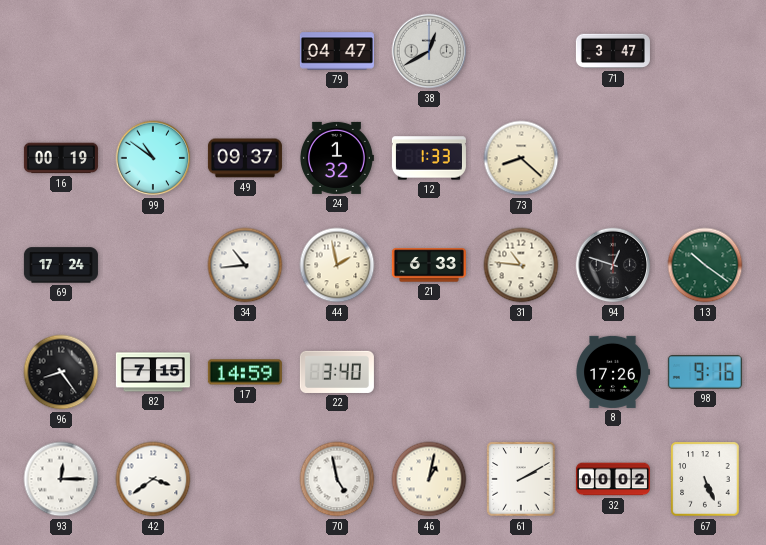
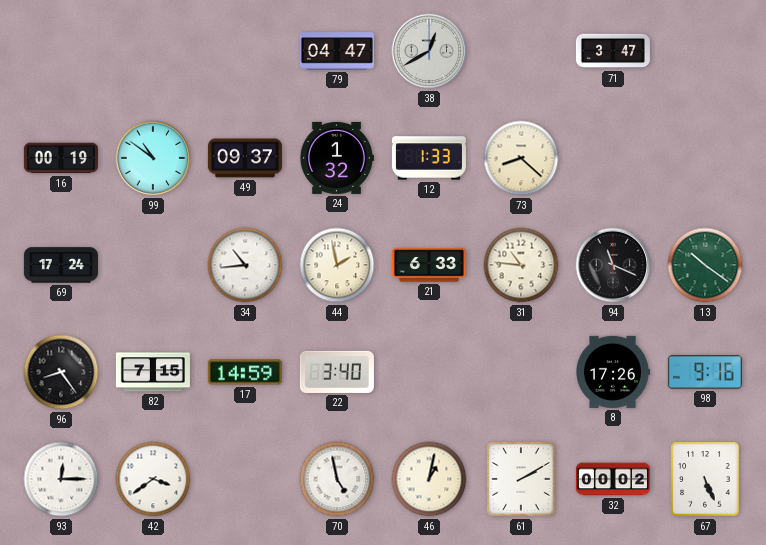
94: 12:48 -> 11:19 (613, 265)
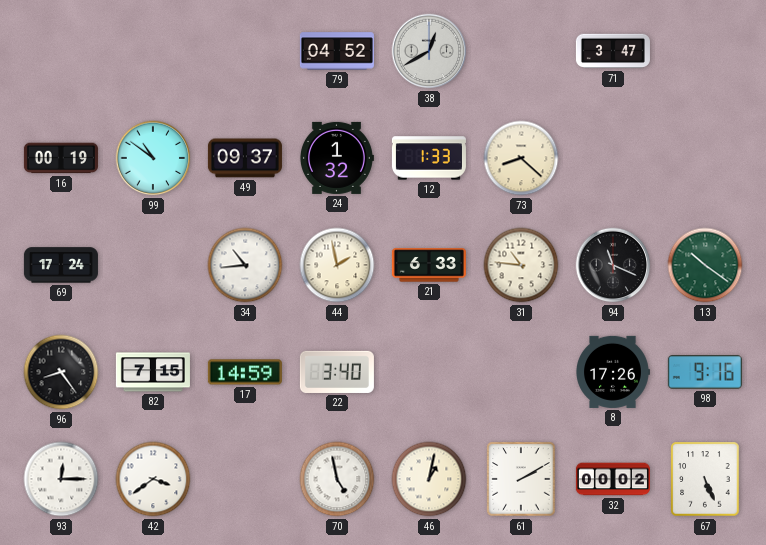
79: 04:47 -> 04:52 (337, 51)
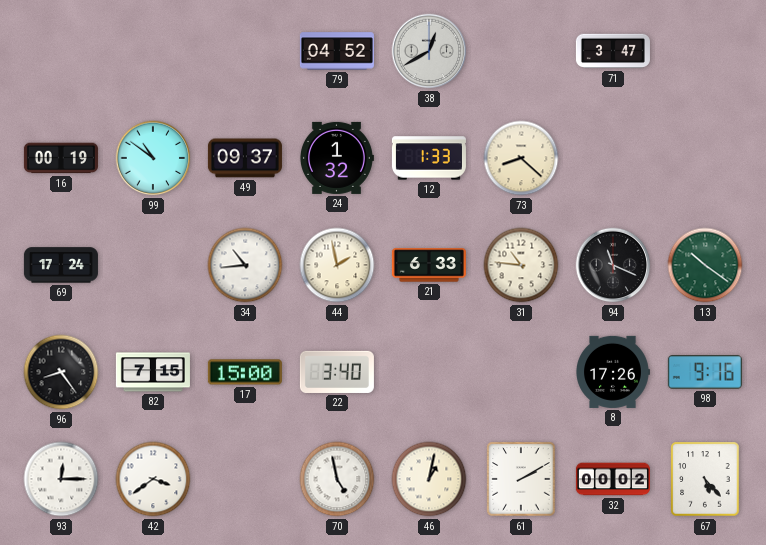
17: 14:59 -> 15:00 (245, 372)
67: 5:26 -> 5:23 (705, 479)
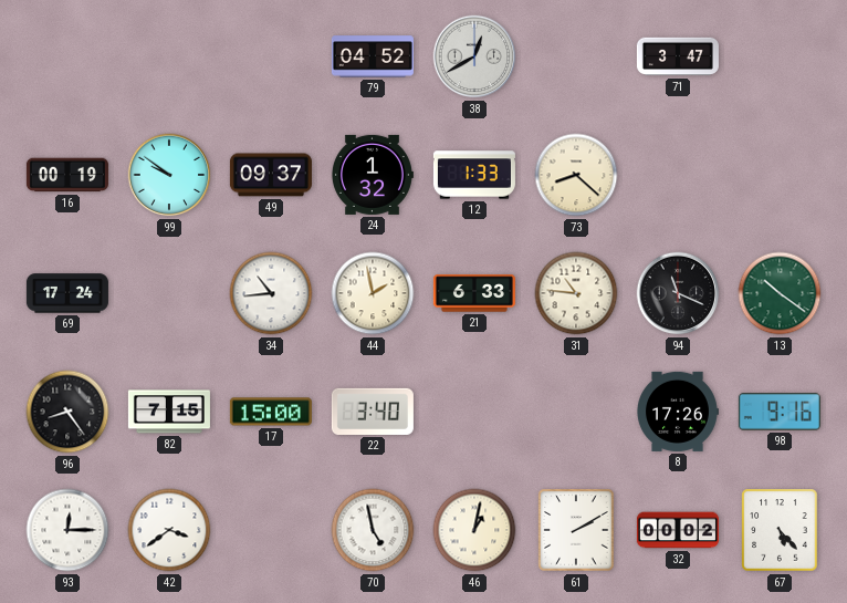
99: 10:51 -> 9:51 (169, 175)
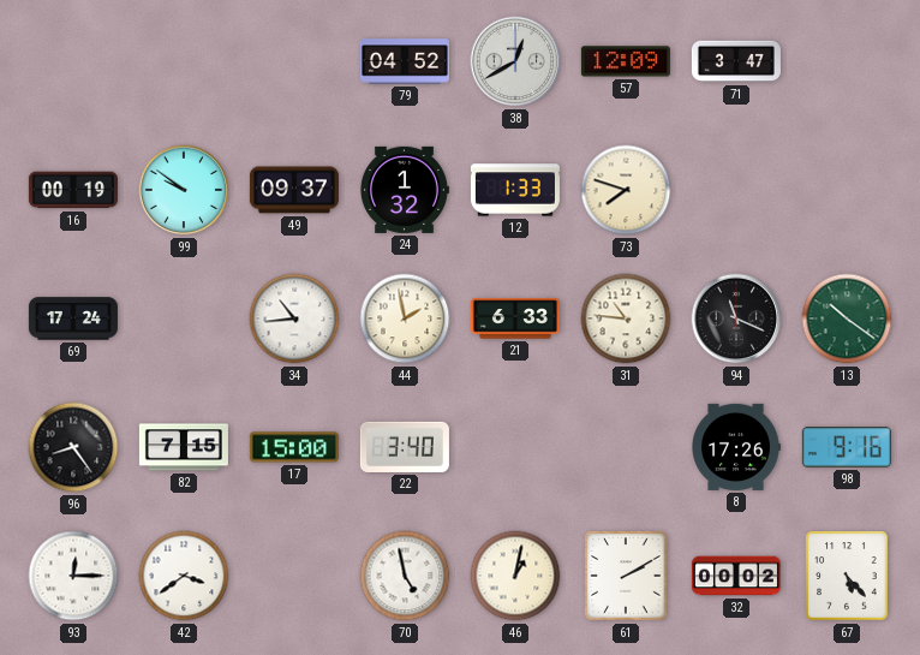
57: none -> 12:09 (626, 61)
73: 8:22 -> 7:48 (626, 190)
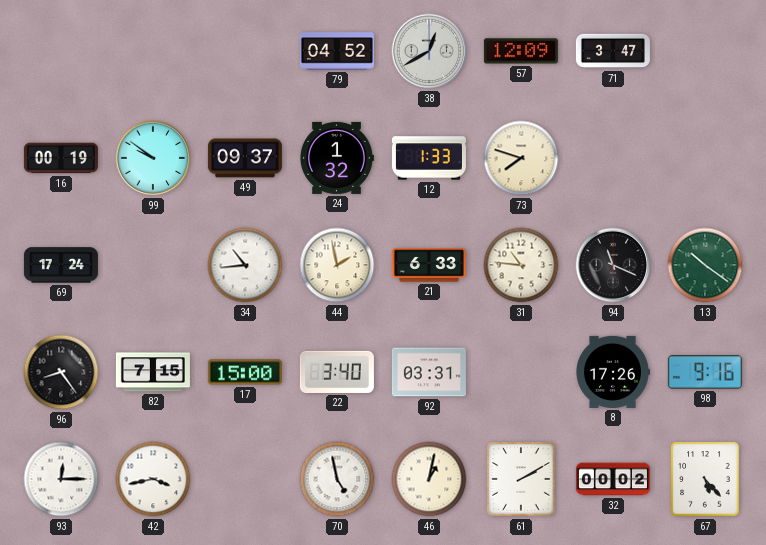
92: none -> 03:31 (429, 372)
42: 3:39 -> 3:43 (153, 479)
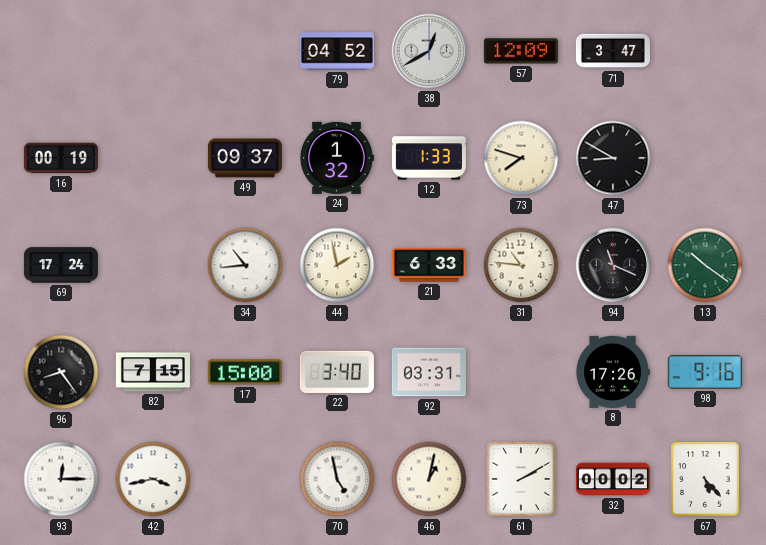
99: 9:51 -> none (153, 158)
47: none -> 8:50 (613, 158)
